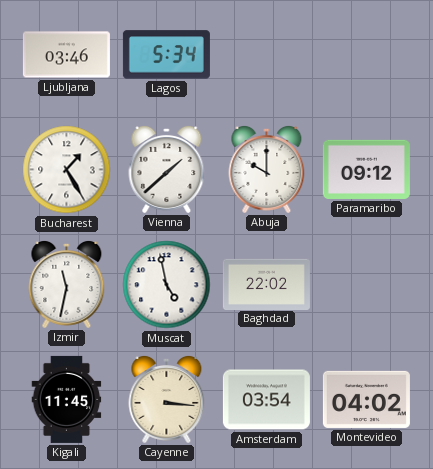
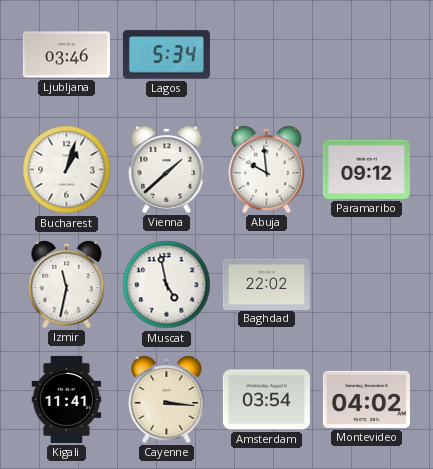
Bucharest: 1:25 -> 1:03 (67, 170)
Abuja: 10:00 -> 9:59 (267, 169)
Kigali: 11:45 -> 11:41 (67, 399)
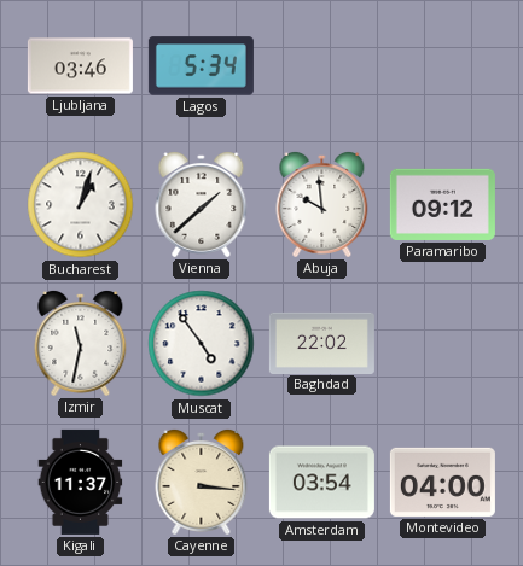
Muscat: 4:58 -> 4:54 (202, 344)
Kigali: 11:41 -> 11:37 (81, 482)
Montevideo: 04:02 -> 04:00 (442, 482)
